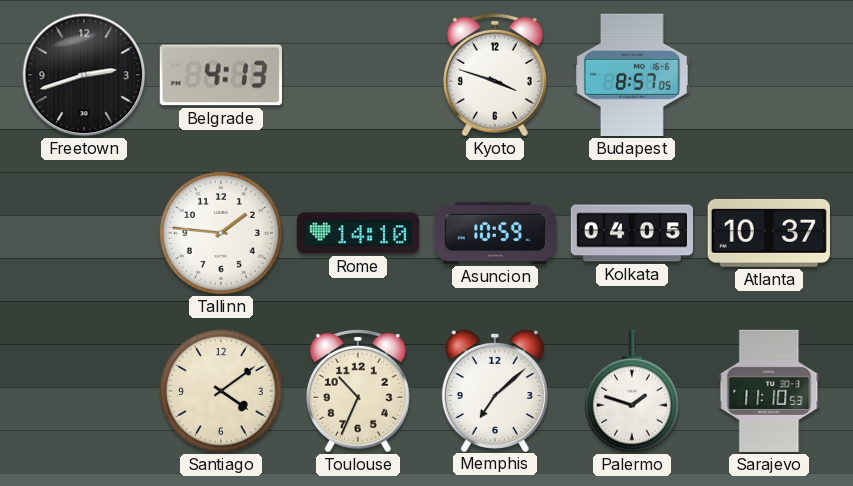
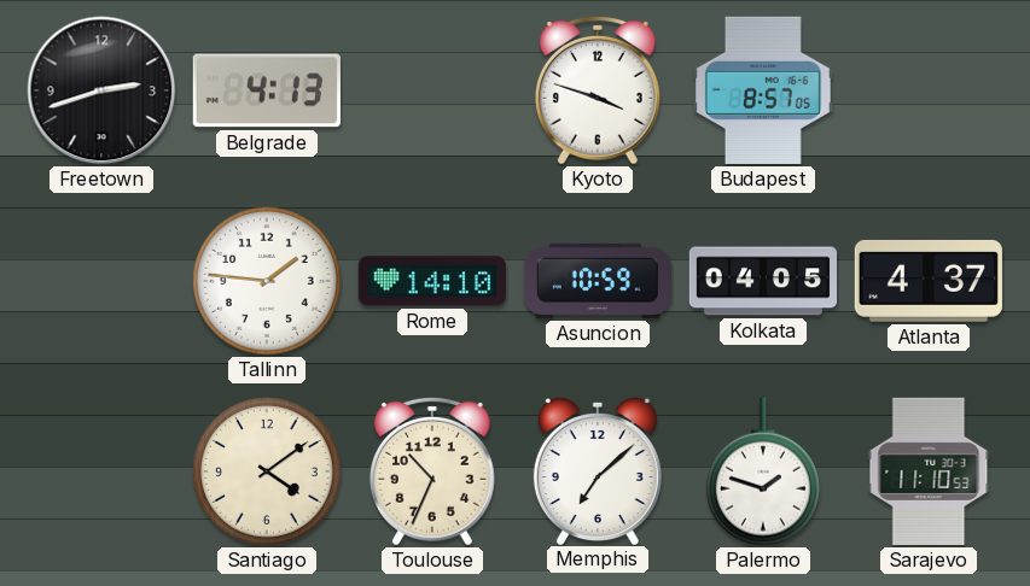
Atlanta: 10:37 -> 4:37 (929, 281)
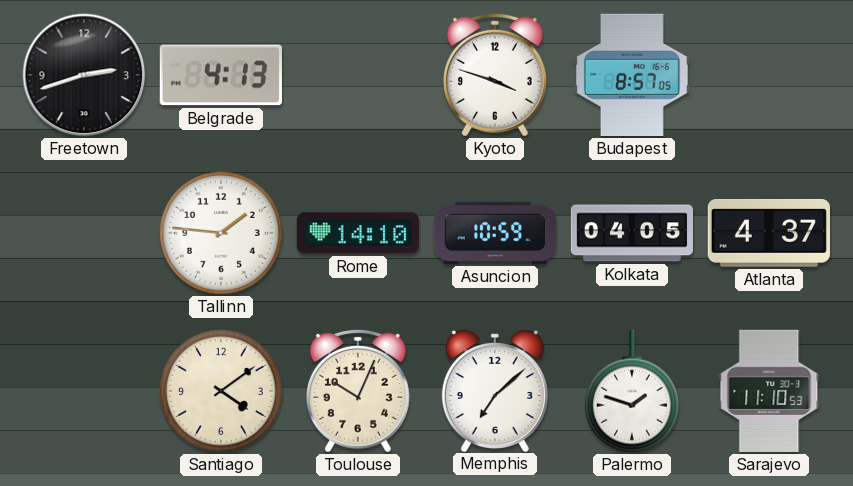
Toulouse: 10:34 -> 10:04 (358, 391)
